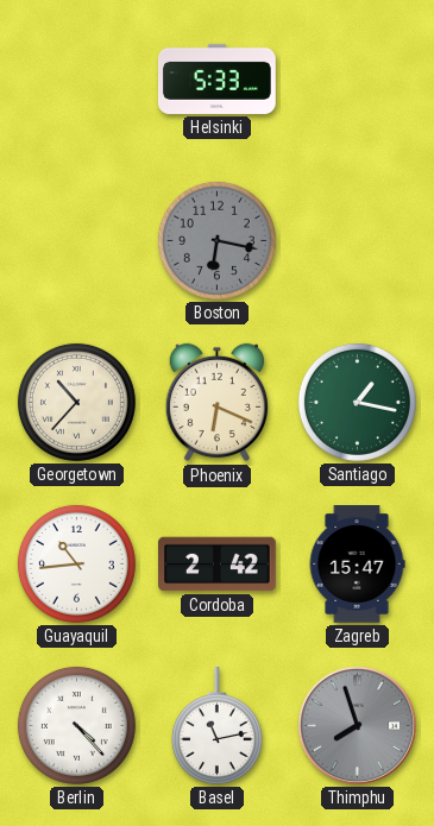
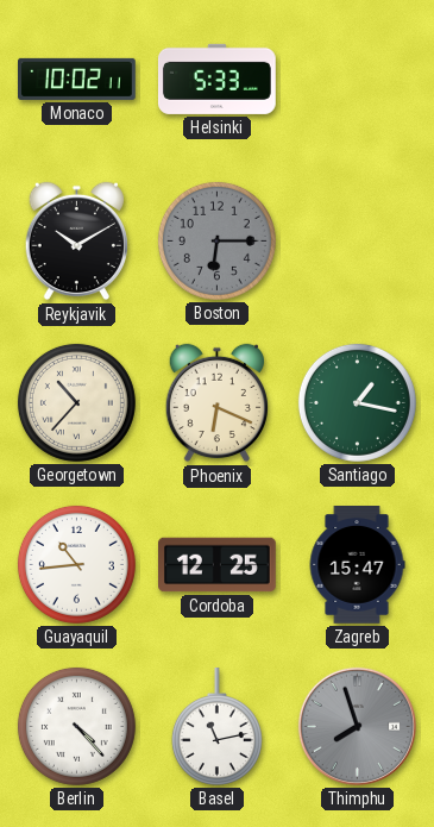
Monaco: none -> 10:02 (77, 79)
Reykjavik: none -> 10:10 (76, 242)
Boston: 6:17 -> 6:15 (216, 240)
Cordoba: 2:42 -> 12:25 (218, 565)
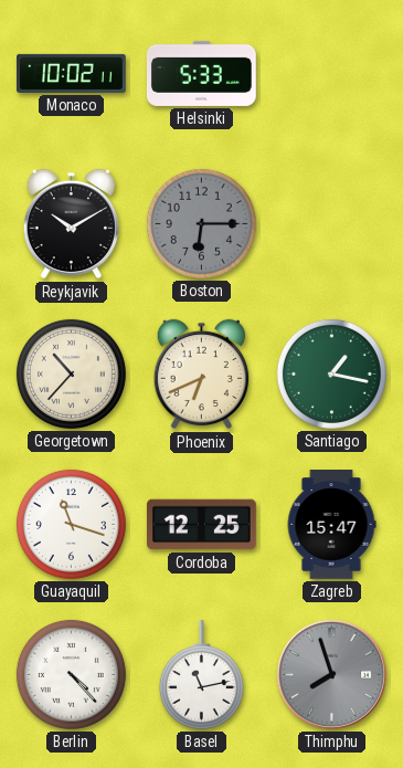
Phoenix: 6:19 -> 6:41 (201, 375)
Guayaquil: 10:44 -> 11:18 (71, 524)
